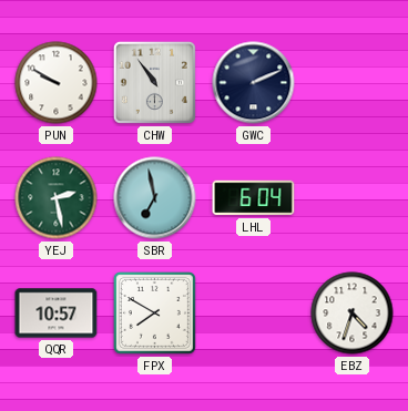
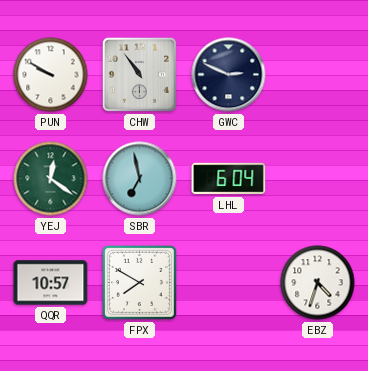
GWC: 2:11 -> 2:49 (229, 75)
YEJ: 2:28 -> 12:21 (51, 179)
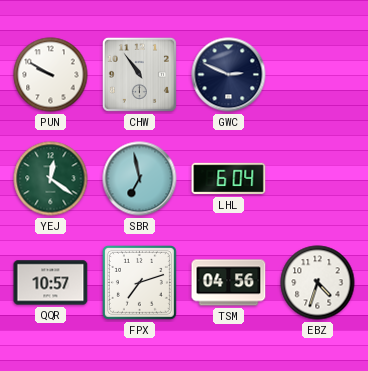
FPX: 7:50 -> 7:12 (139, 282)
TSM: none -> 04:56 (229, 283)
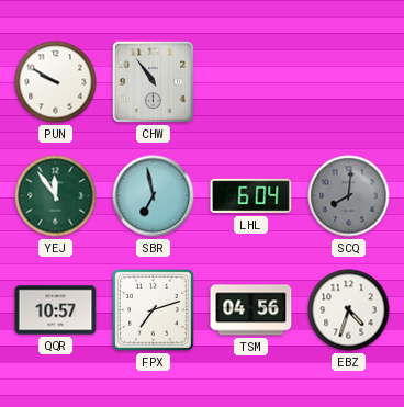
GWC: 2:49 -> none (229, 75)
YEJ: 12:21 -> 11:54 (56, 196)
SCQ: none -> 8:01 (349, 196)
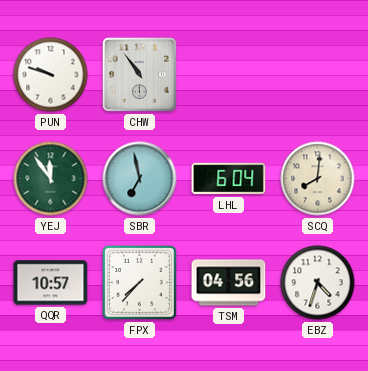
PUN: 9:50 -> 9:48 (51, 75)
SCQ dial: grey -> cream (318, 179)
FPX: 7:12 -> 7:37 (139, 282)
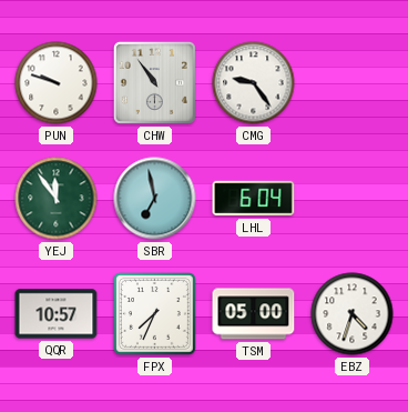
CMG: none -> 9:24 (254, 83)
SCQ: 8:01 -> none (318, 179)
FPX: 7:37 -> 7:34 (154, 313)
TSM: 04:56 -> 05:00 (254, 314)
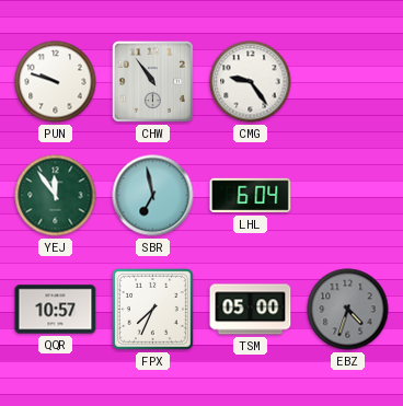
EBZ dial: white -> grey (348, 310)
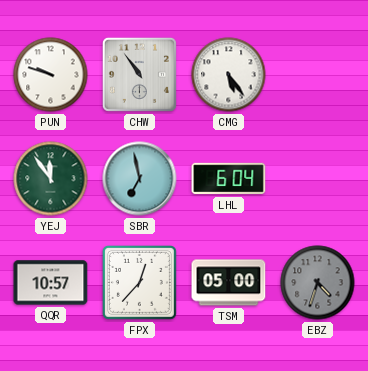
CMG: 9:24 -> 5:24 (229, 75)
FPX: 7:34 -> 12:37 (139, 282)
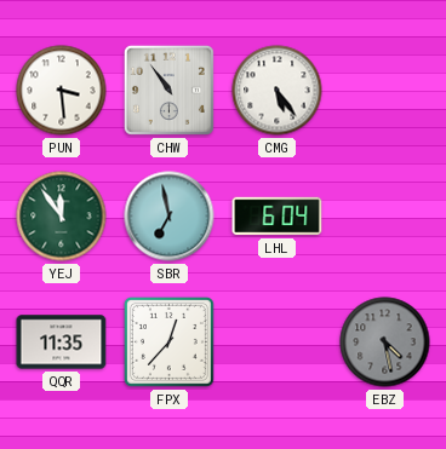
PUN: 9:48 -> 3:29 (62, 91)
QQR: 10:57 -> 11:35 (62, 342)
TSM: 05:00 -> none (229, 283)
EBZ: 4:33 -> 4:28 (385, 342)
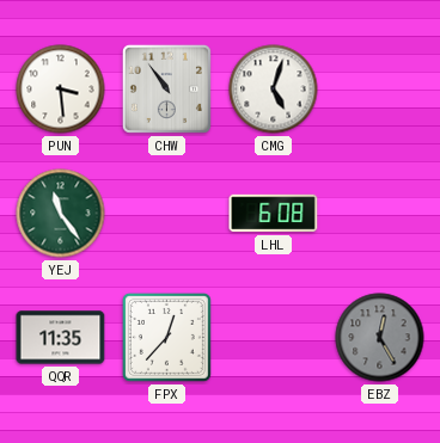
CMG: 5:24 -> 5:03 (274, 90)
YEJ: 11:54 -> 11:24 (61, 214)
SBR: 6:58 -> none (170, 217)
LHL: 6:04 -> 6:08 (274, 214)
EBZ: 4:28 -> 12:25 (380, 338)
